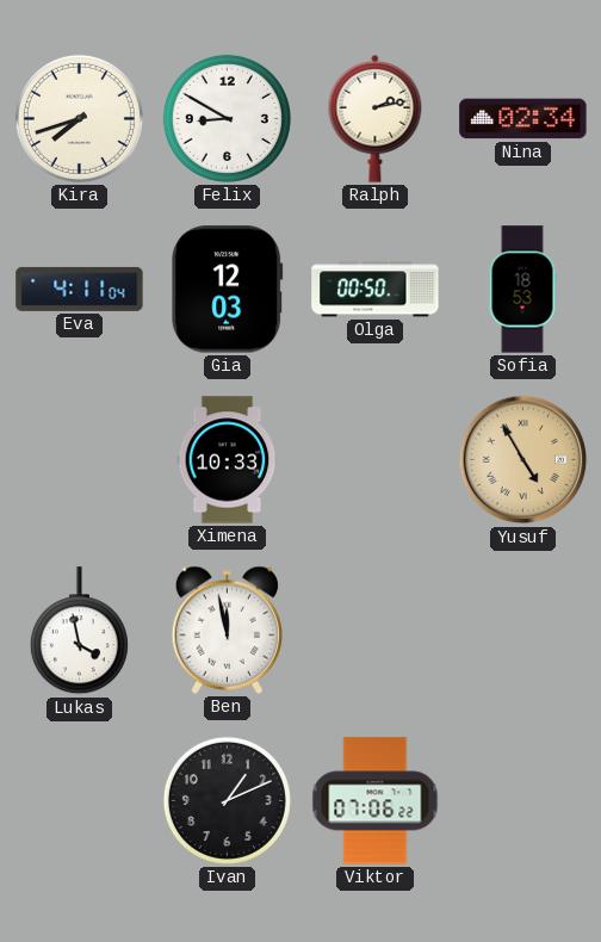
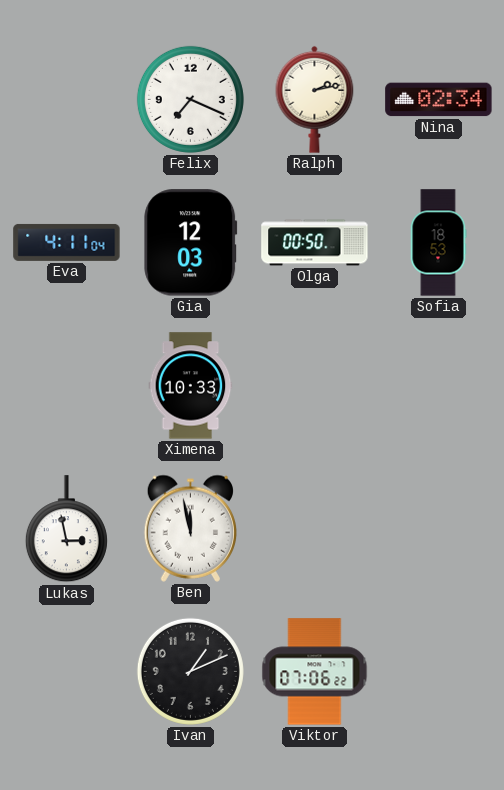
Kira: 7:42 -> none (79, 118)
Felix: 8:50 -> 7:19 (190, 99)
Yusuf: 4:55 -> none (523, 460)
Lukas: 3:58 -> 2:58 (66, 529)
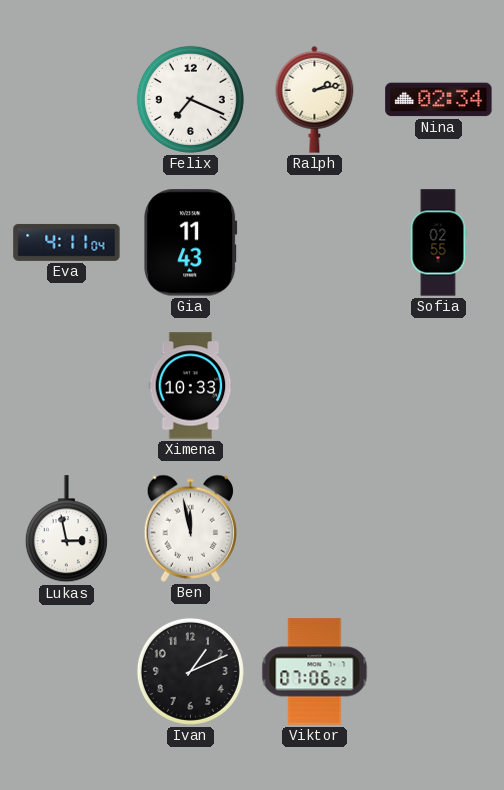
Gia: 12:03 -> 11:43 (191, 243)
Olga: 00:50 -> none (315, 243)
Sofia: 18:53 -> 02:55 (438, 243)
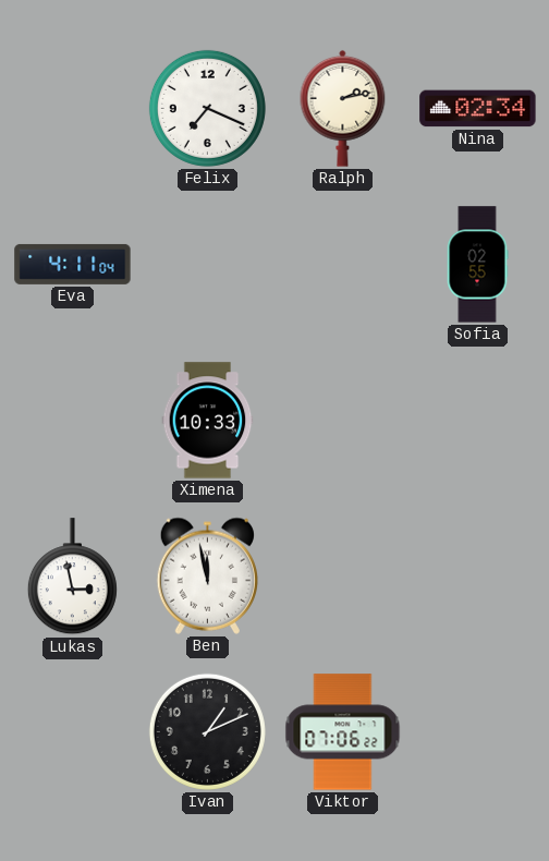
Gia: 11:43 -> none (191, 243)
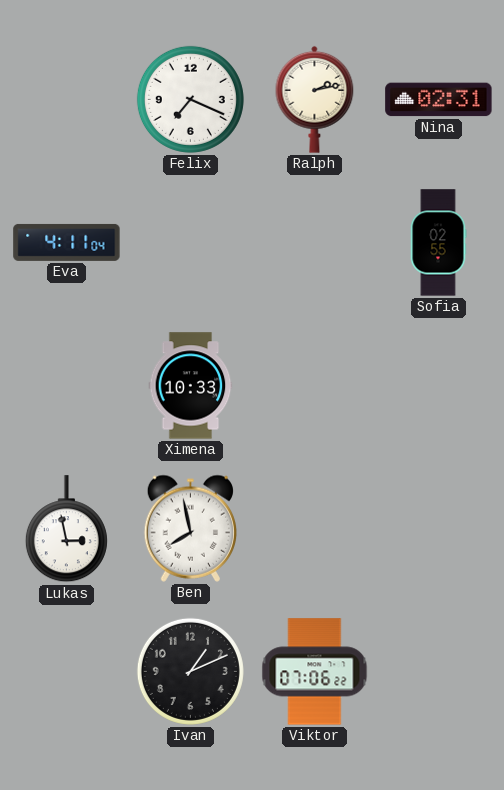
Nina: 02:34 -> 02:31 (439, 100)
Ben: 11:58 -> 7:58 (190, 528)
